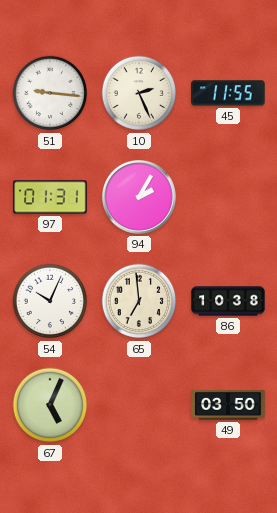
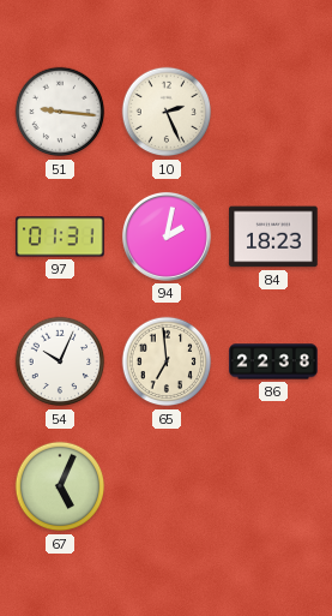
45: 11:55 -> none (228, 93)
94: 2:05 -> 2:02 (167, 237)
84: none -> 18:23 (273, 237)
86: 10:38 -> 22:38 (273, 361)
49: 03:50 -> none (228, 405)
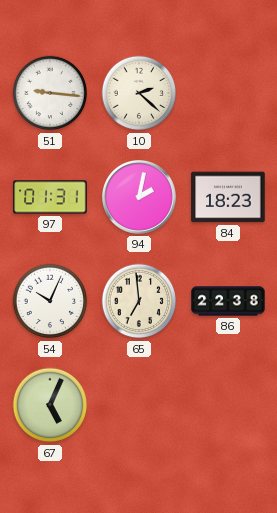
10: 2:26 -> 2:22 (139, 93)
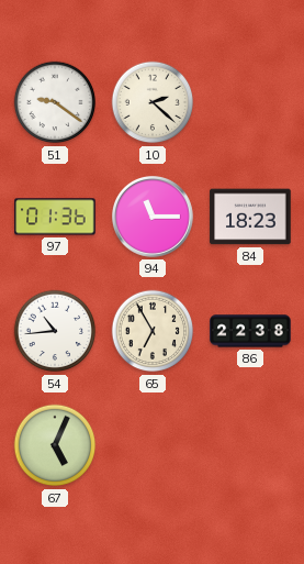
51: 9:16 -> 9:21 (55, 102)
97: 01:31 -> 01:36 (55, 217)
94: 2:02 -> 11:15 (153, 217)
54: 10:04 -> 10:44 (55, 331)
65: 6:59 -> 6:55 (153, 331)
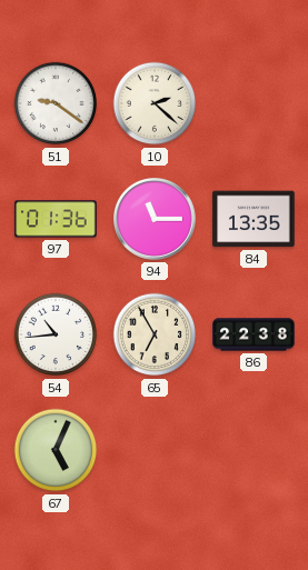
84: 18:23 -> 13:35 (254, 219)
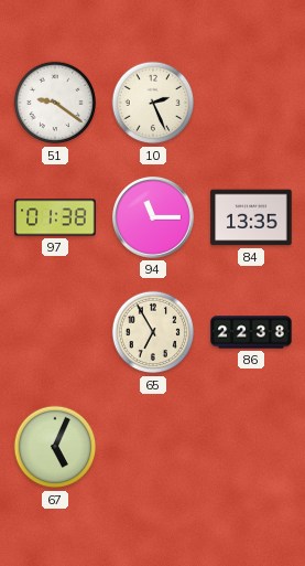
10: 2:22 -> 2:26 (153, 103)
97: 01:36 -> 01:38 (55, 217)
54: 10:44 -> none (56, 334)
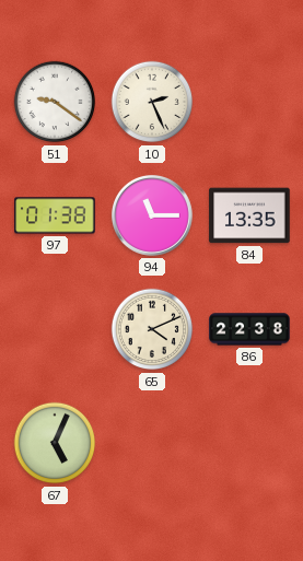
65: 6:55 -> 4:11 (152, 329)
